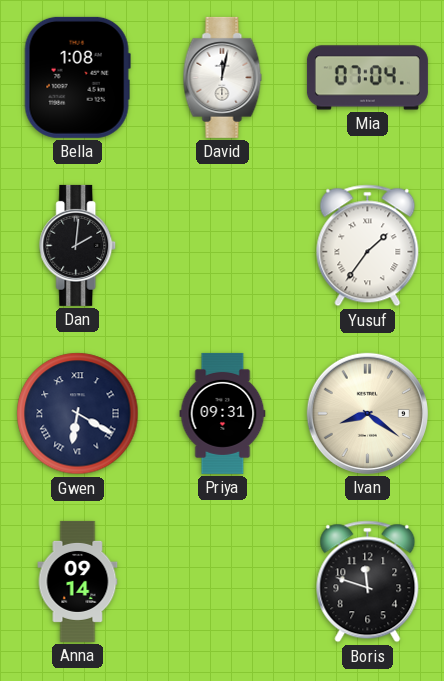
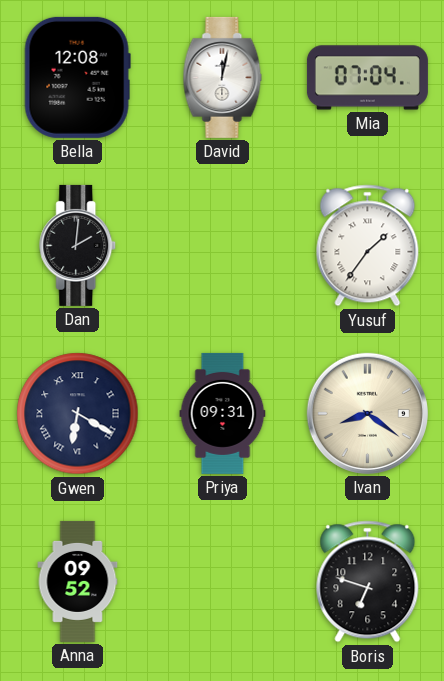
Bella: 1:08 -> 12:08 (77, 77)
Anna: 09:14 -> 09:52 (78, 581)
Boris: 11:48 -> 6:48 (368, 582)
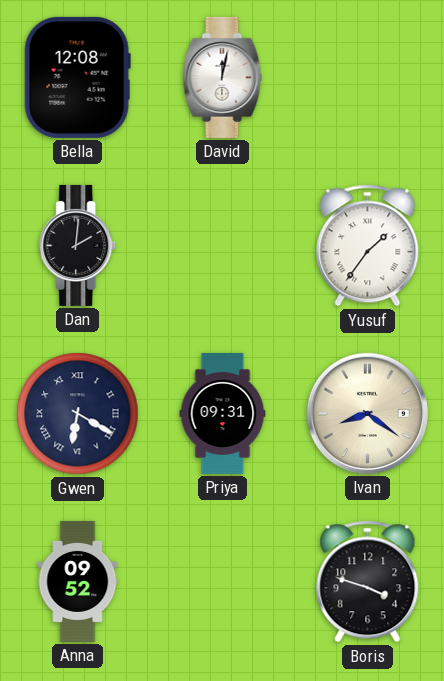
Mia: 07:04 -> none (367, 78)
Boris: 6:48 -> 3:48 (368, 582)
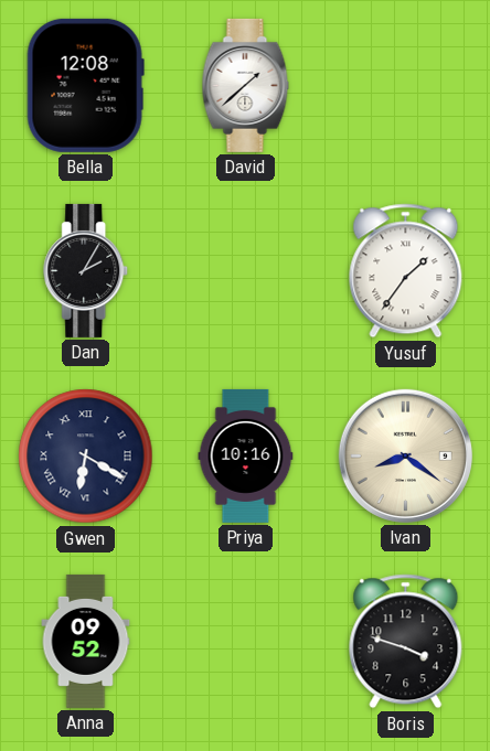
David: 12:02 -> 1:38 (246, 85)
Dan: 2:01 -> 2:05 (86, 270)
Priya: 09:31 -> 10:16 (246, 455)
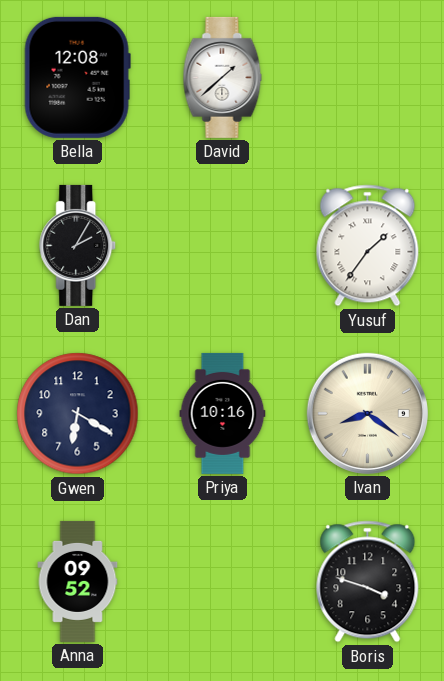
Gwen numerals: Roman -> Arabic (78, 414)
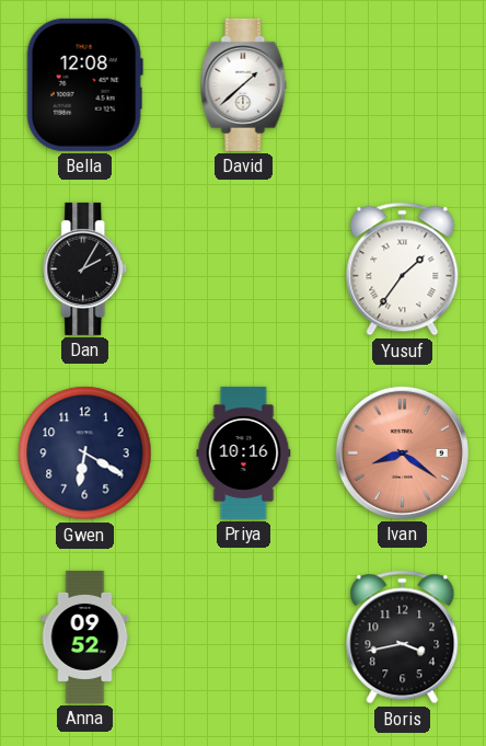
Ivan dial: cream -> salmon (402, 452)
Boris: 3:48 -> 3:43 (403, 638)
